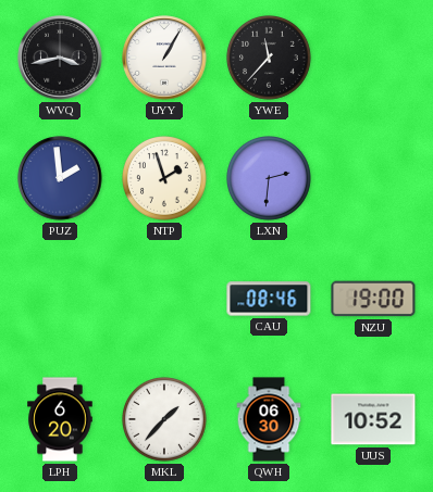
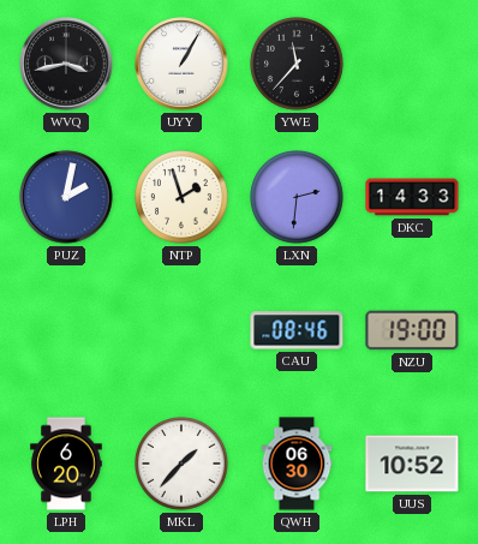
PUZ: 1:59 -> 2:02 (66, 197)
DKC: none -> 14:33 (412, 197)
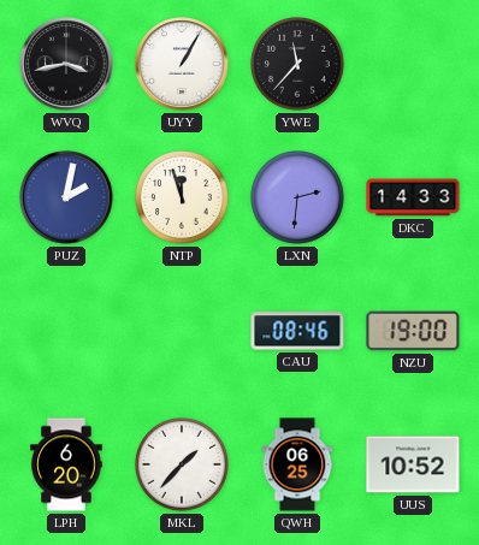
NTP: 1:57 -> 11:57 (183, 199)
QWH: 06:30 -> 06:25 (297, 464)
